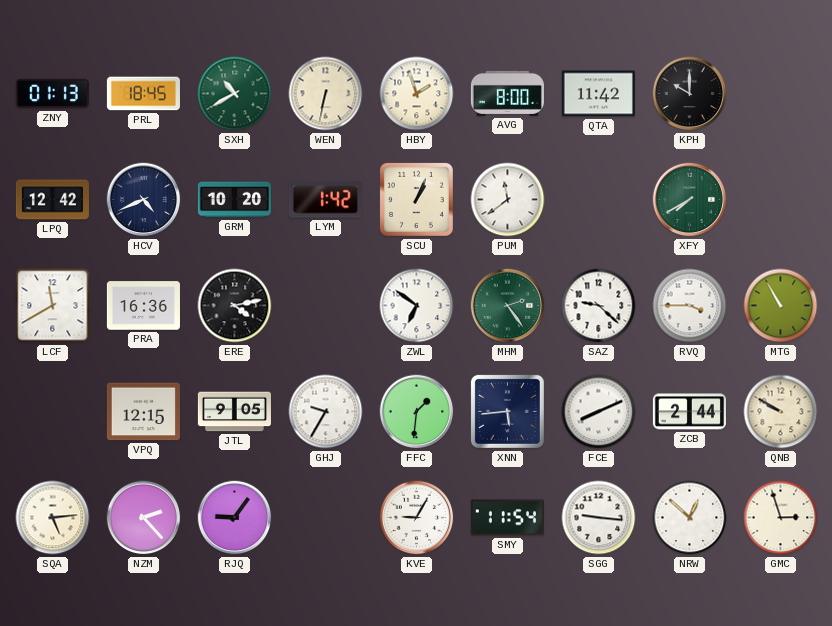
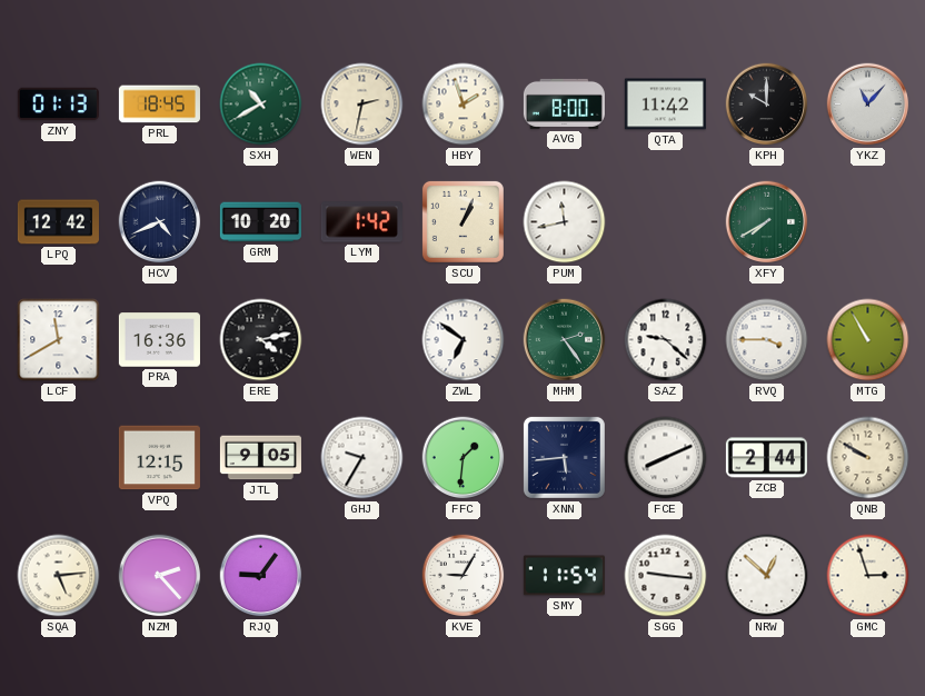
WEN: 6:32 -> 2:32 (362, 105)
YKZ: none -> 11:07 (868, 105)
PUM: 11:39 -> 11:43 (565, 222)
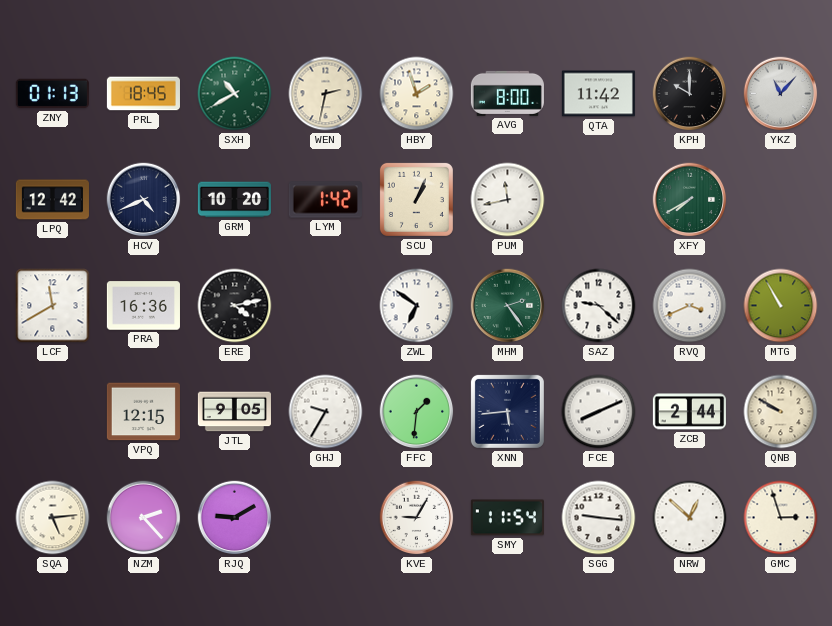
RVQ: 3:45 -> 3:41 (690, 306)
RJQ: 9:06 -> 9:10 (235, 518)
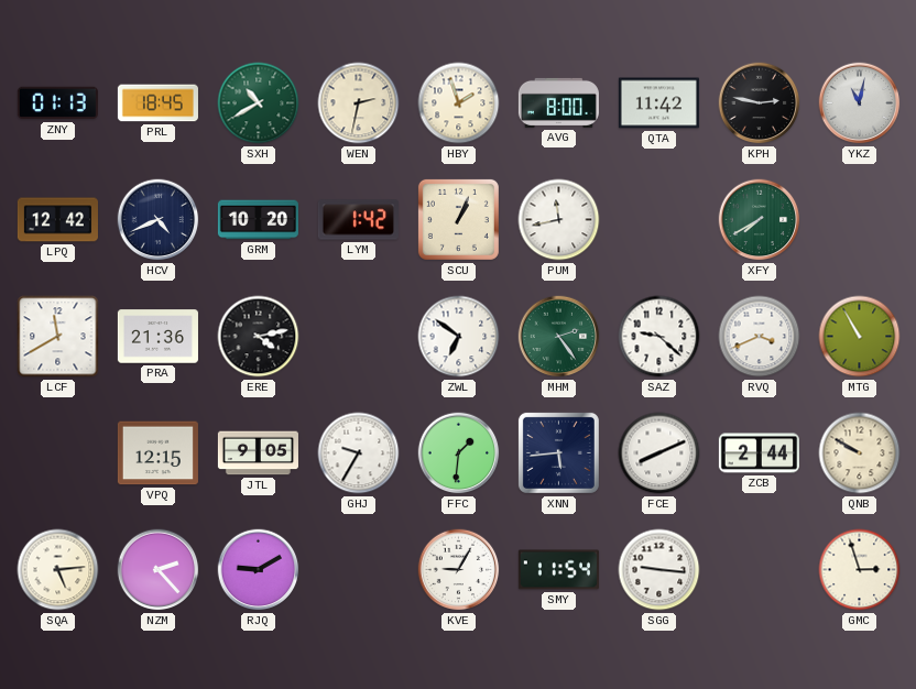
KPH: 10:00 -> 2:47 (760, 103)
YKZ: 11:07 -> 11:02 (860, 103)
PRA: 16:36 -> 21:36 (157, 337)
NRW: 12:52 -> none (690, 518)
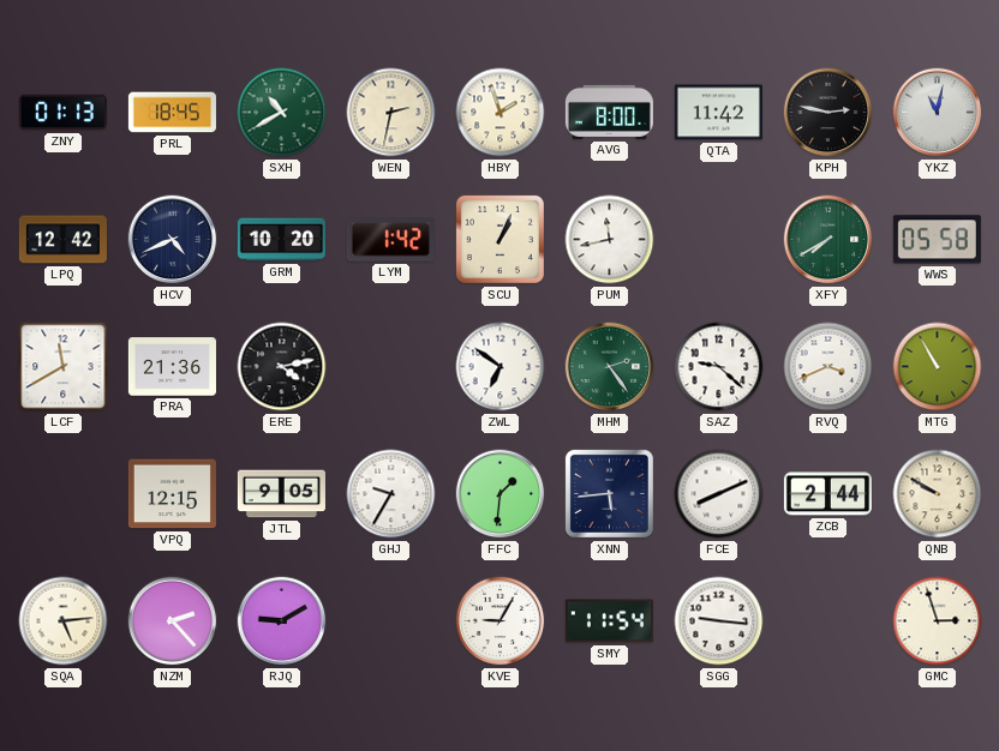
WWS: none -> 05:58 (937, 240)
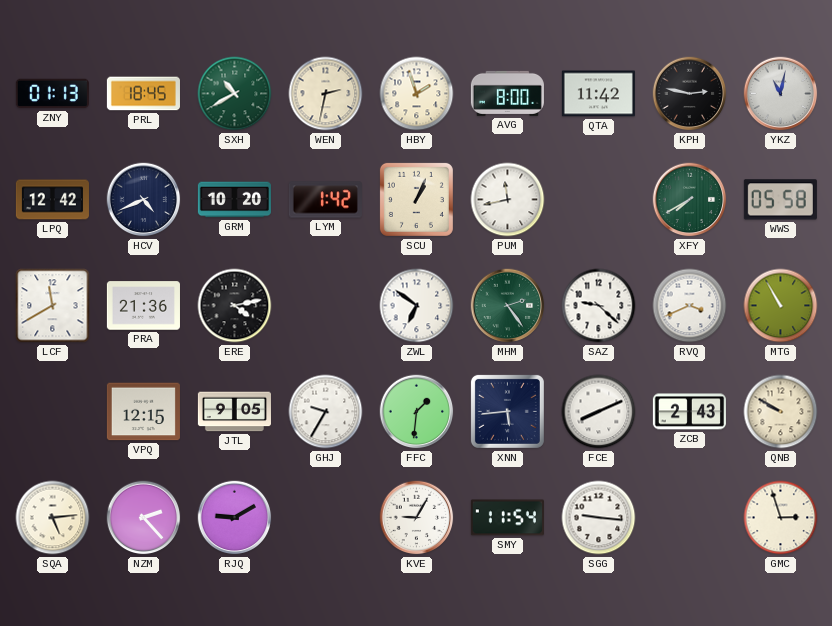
ZCB: 2:44 -> 2:43 (689, 412)
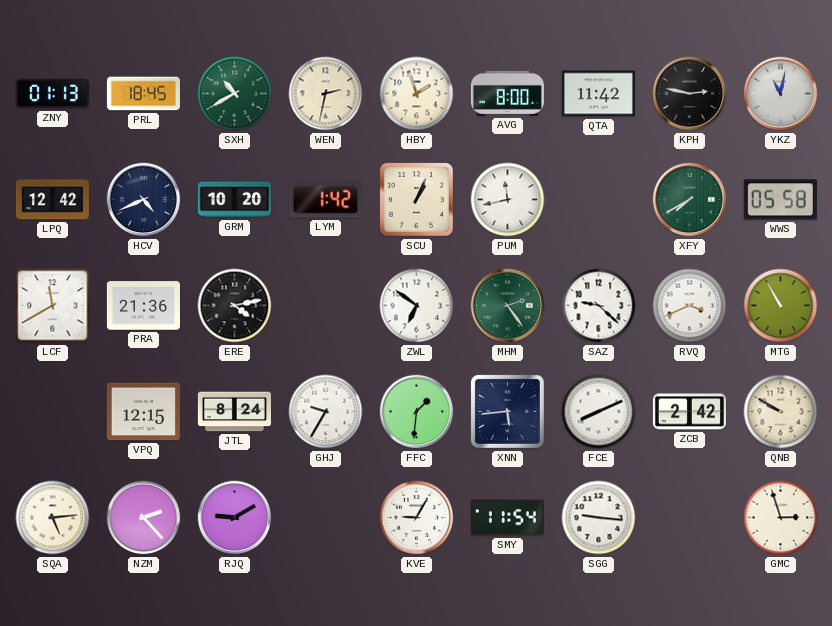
JTL: 9:05 -> 8:24 (234, 412)
ZCB: 2:43 -> 2:42 (689, 412)
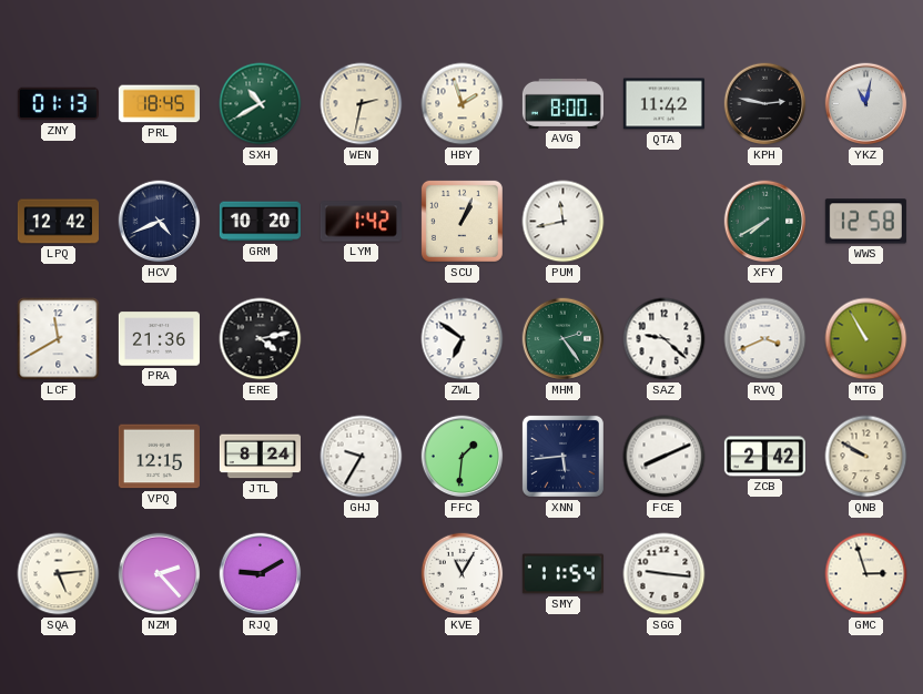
WWS: 05:58 -> 12:58 (865, 222)
KVE: 9:05 -> 11:05 (463, 574)
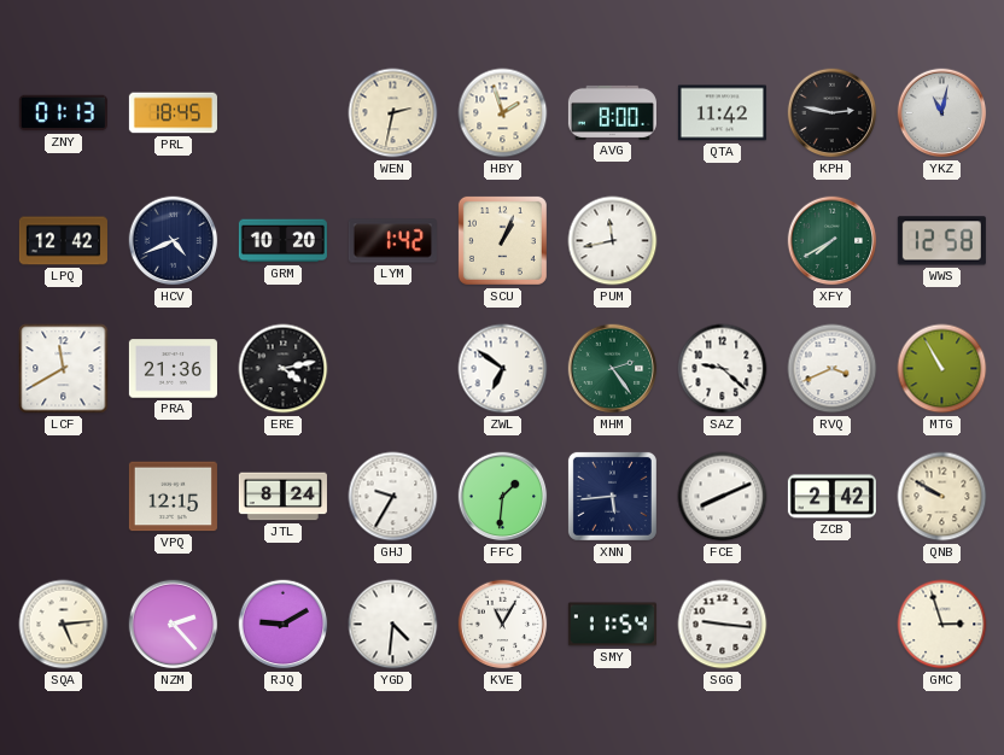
SXH: 10:40 -> none (261, 104)
YGD: none -> 4:31 (393, 625)
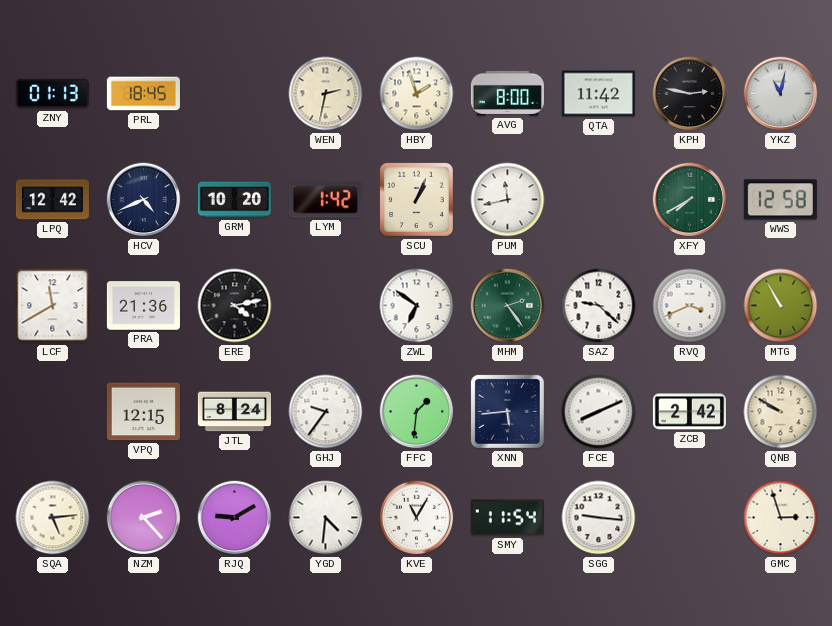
GHJ: 9:35 -> 9:36 (326, 412)
